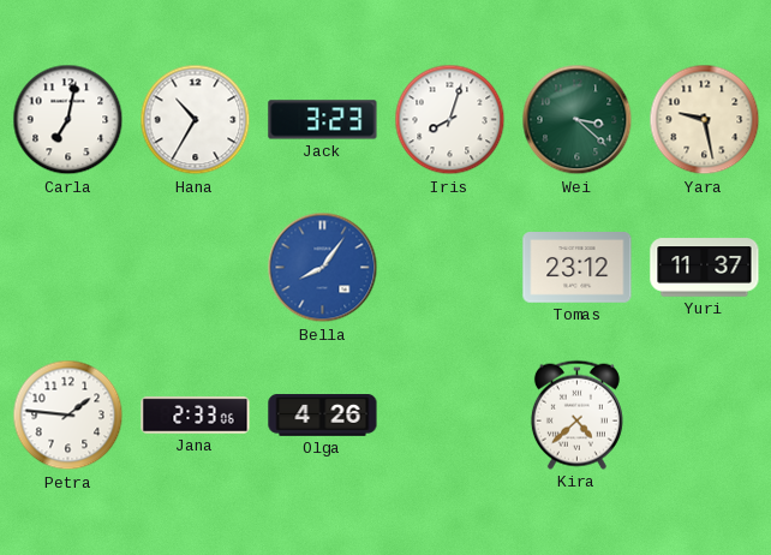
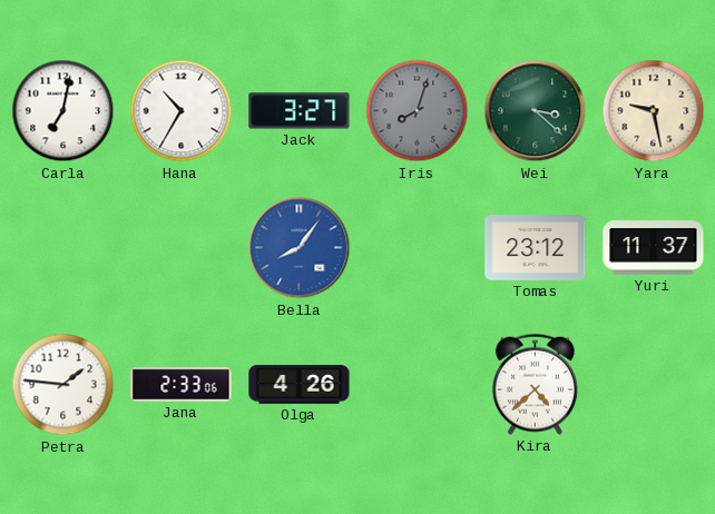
Jack: 3:23 -> 3:27 (300, 111)
Iris dial: white -> grey (418, 111)
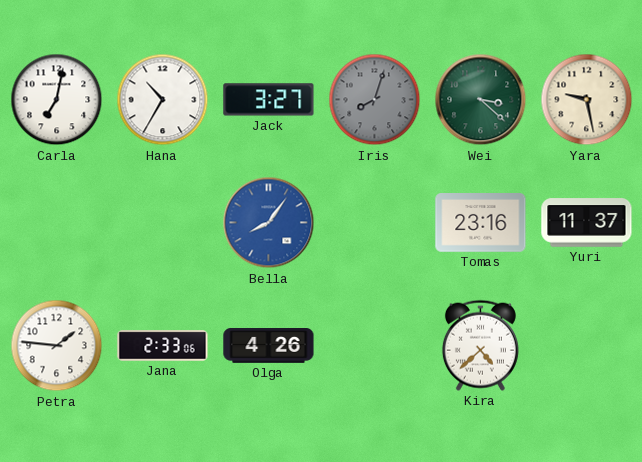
Tomas: 23:12 -> 23:16 (481, 223)
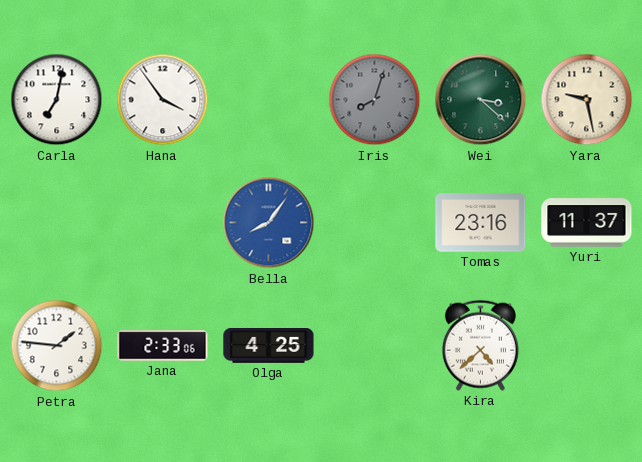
Hana: 10:35 -> 3:54 (163, 100)
Jack: 3:27 -> none (269, 100)
Olga: 4:26 -> 4:25 (269, 346)
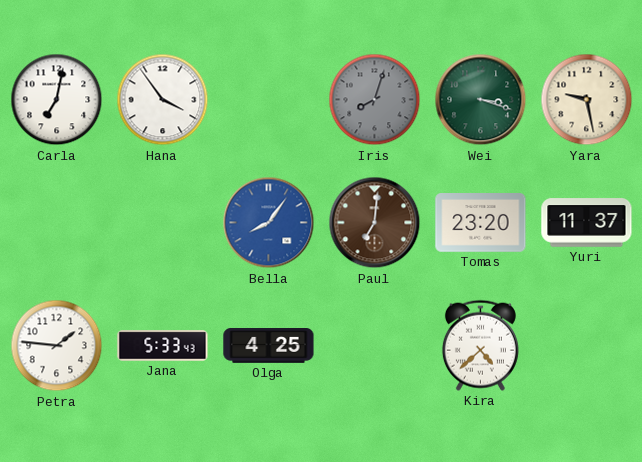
Wei: 3:22 -> 3:18 (481, 100)
Paul: none -> 7:01 (375, 223)
Tomas: 23:16 -> 23:20 (481, 223)
Jana: 2:33 -> 5:33 (163, 346)
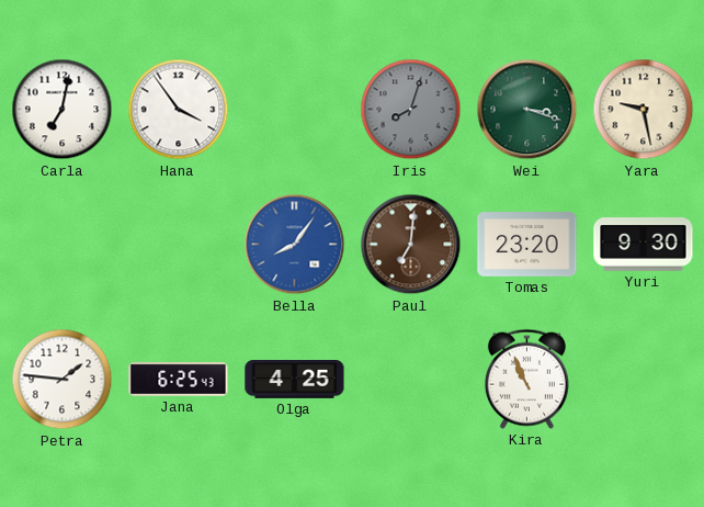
Yuri: 11:37 -> 9:30 (644, 245)
Jana: 5:33 -> 6:25 (179, 380)
Kira: 4:38 -> 10:56 (526, 379)
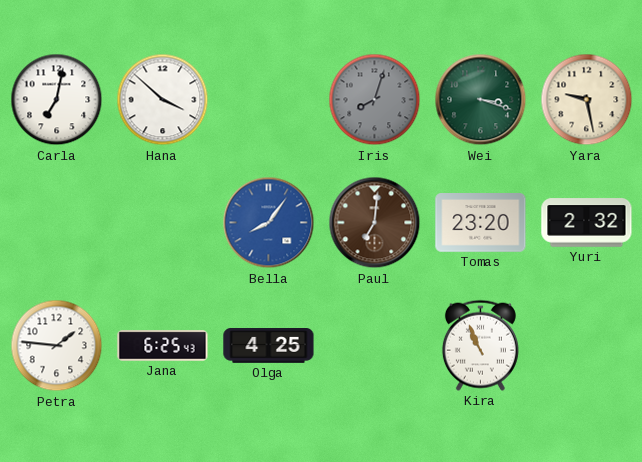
Hana: 3:54 -> 3:52 (163, 100)
Yuri: 9:30 -> 2:32 (587, 223)
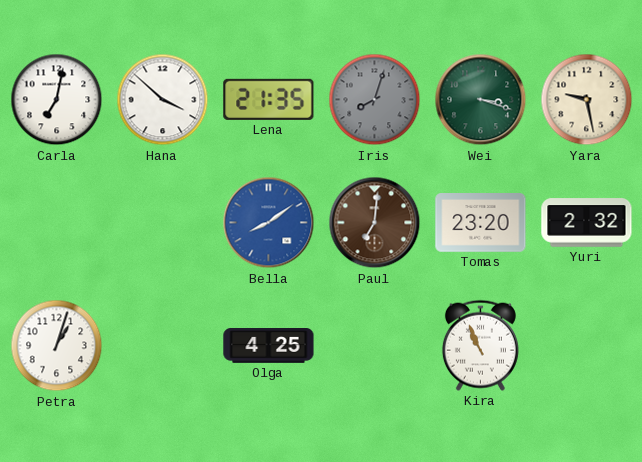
Lena: none -> 21:35 (269, 99)
Bella: 8:06 -> 8:09 (269, 223)
Petra: 1:46 -> 1:03 (57, 346)
Jana: 6:25 -> none (163, 346)
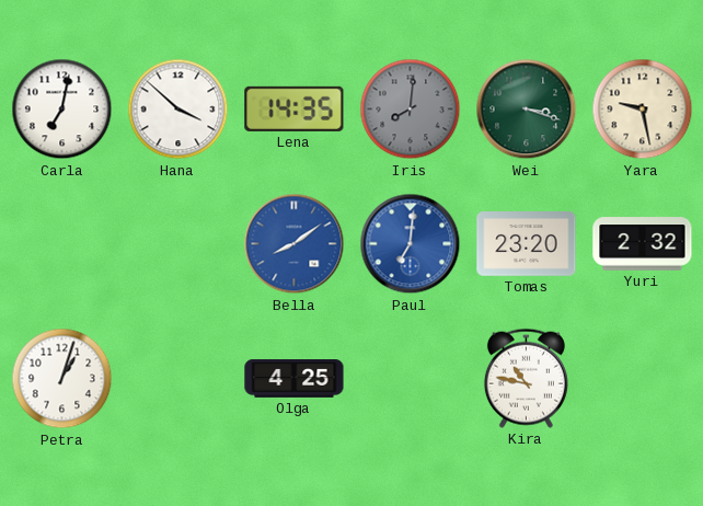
Lena: 21:35 -> 14:35 (295, 108)
Iris: 8:03 -> 8:01 (411, 110)
Paul dial: brown -> blue (411, 244)
Kira: 10:56 -> 10:47 (526, 378)
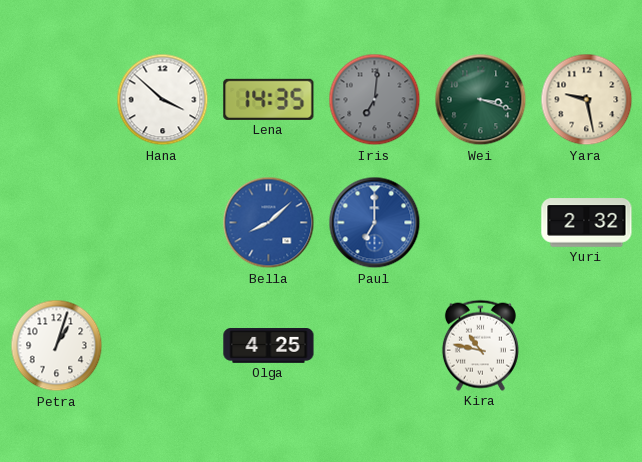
Carla: 7:02 -> none (62, 110)
Iris: 8:01 -> 7:01 (375, 100)
Bella: 8:09 -> 8:08 (269, 223)
Paul: 7:01 -> 7:00 (375, 223)
Tomas: 23:20 -> none (527, 244)
